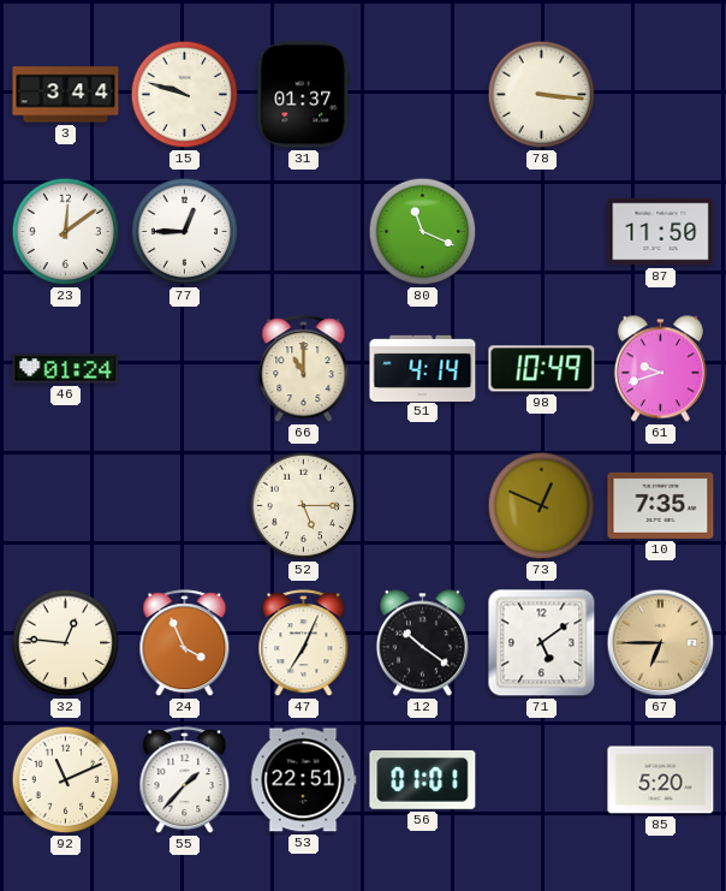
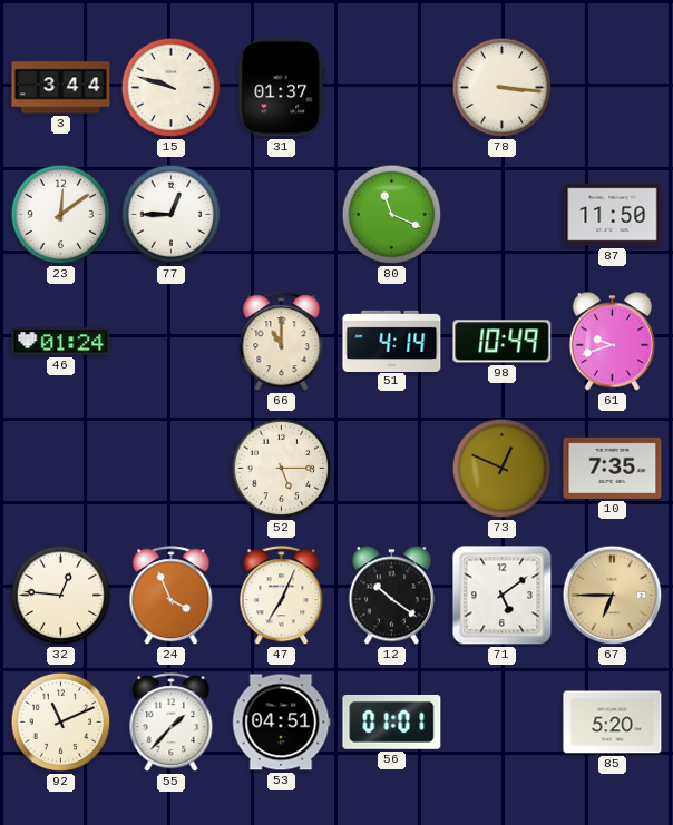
53: 22:51 -> 04:51 (281, 723)
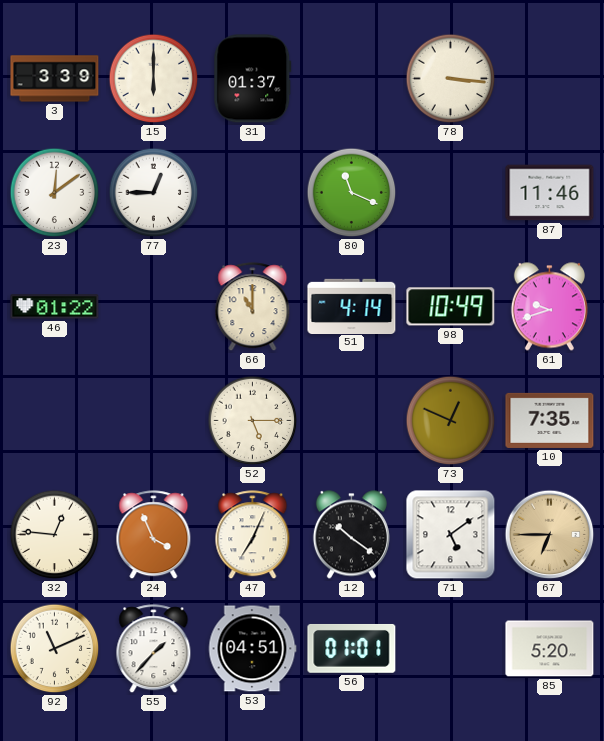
3: 3:44 -> 3:39 (55, 79)
15: 9:48 -> 6:00 (154, 79)
87: 11:50 -> 11:46 (550, 193)
46: 01:24 -> 01:22 (55, 307)
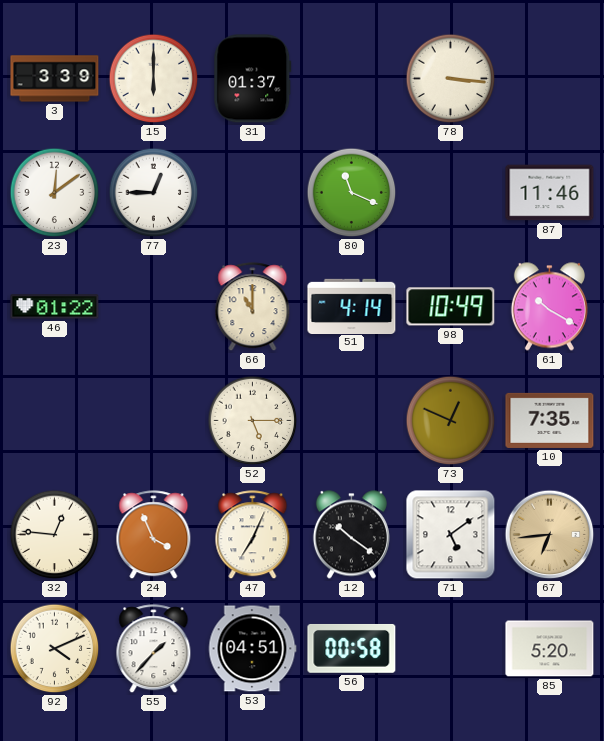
61: 9:42 -> 10:20 (549, 307)
67: 6:45 -> 6:44 (550, 535)
92: 11:11 -> 4:11 (55, 649)
56: 01:01 -> 00:58 (352, 648)
